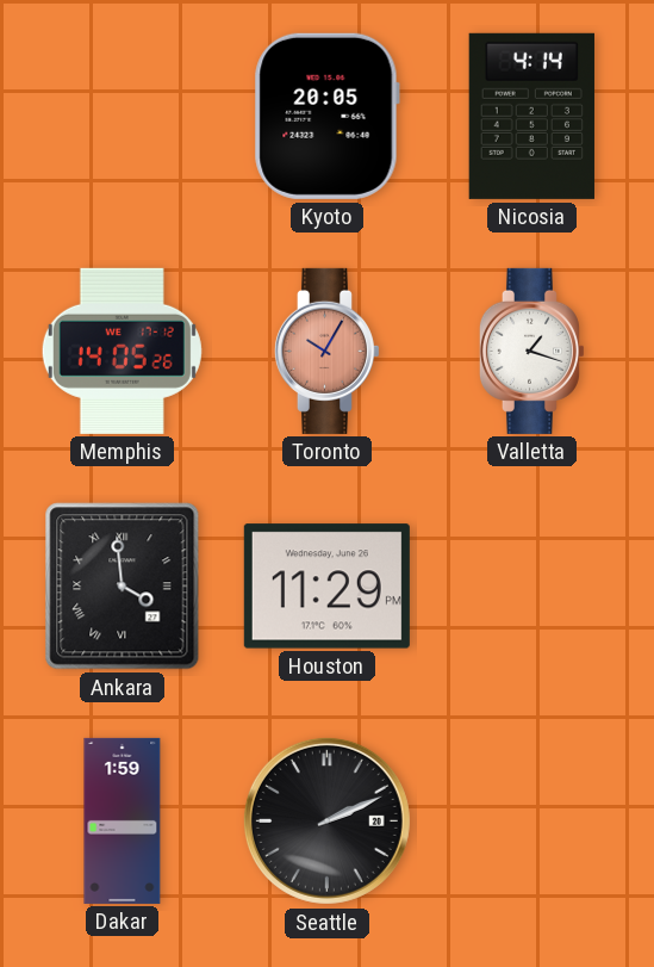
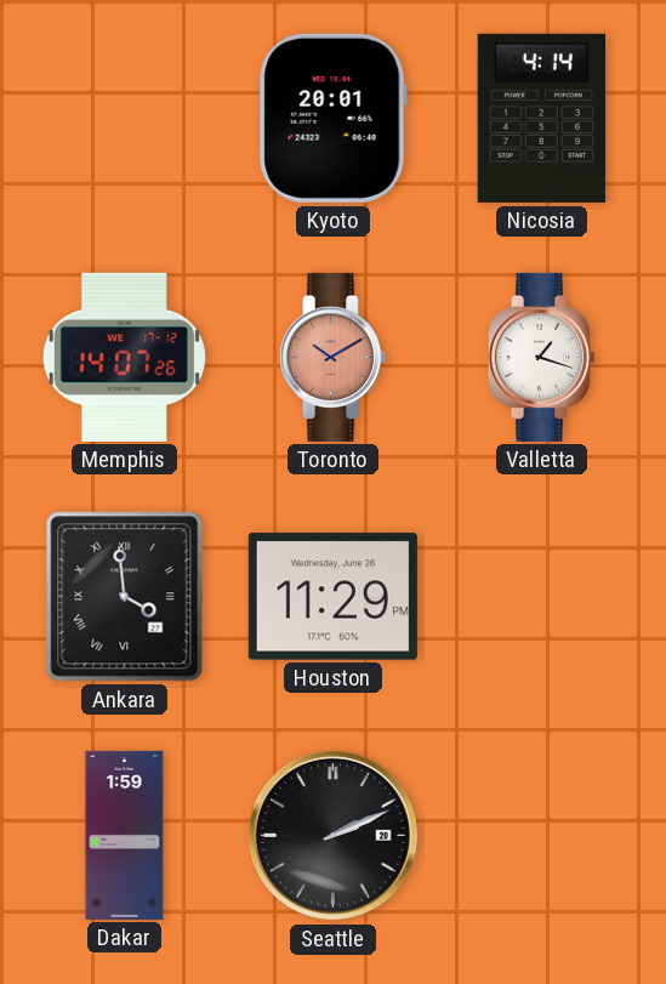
Kyoto: 20:05 -> 20:01 (332, 118)
Memphis: 14:05 -> 14:07 (124, 357)
Toronto: 10:05 -> 10:10 (332, 357)
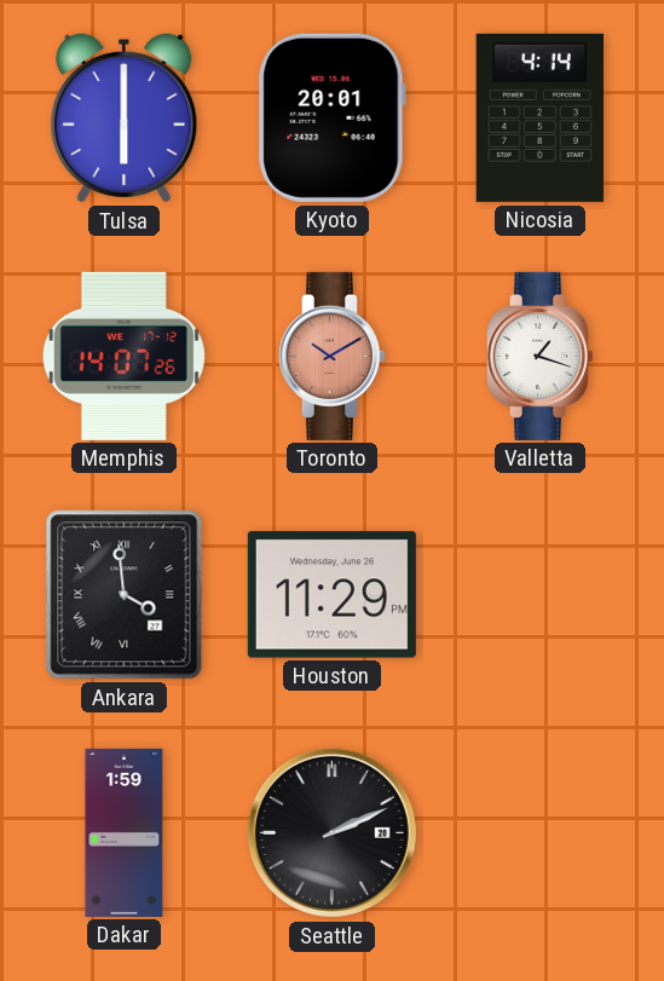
Tulsa: none -> 6:00 (125, 119)
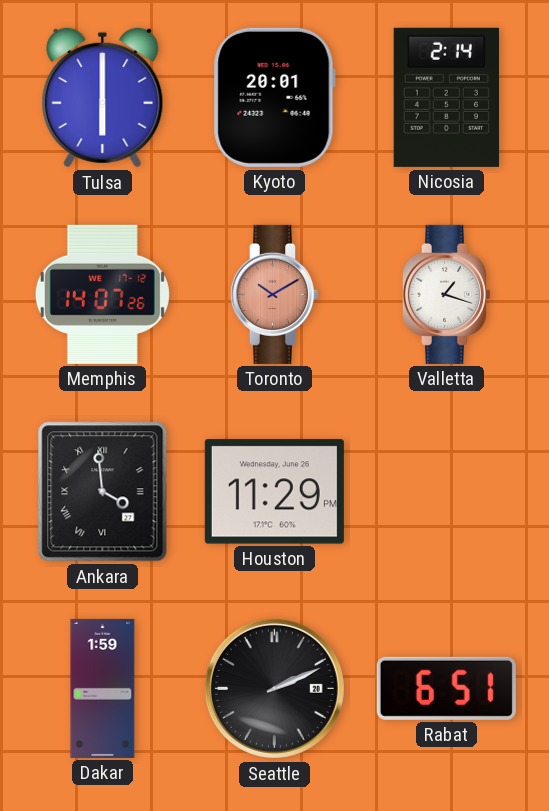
Nicosia: 4:14 -> 2:14 (446, 97)
Rabat: none -> 6:51 (446, 688)
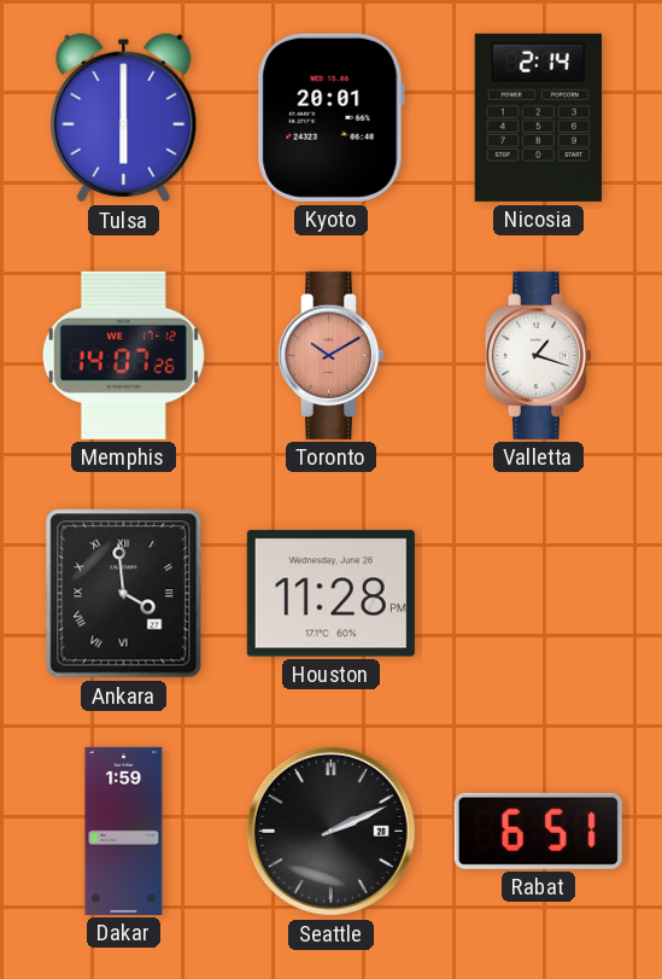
Houston: 11:29 -> 11:28 (330, 594)
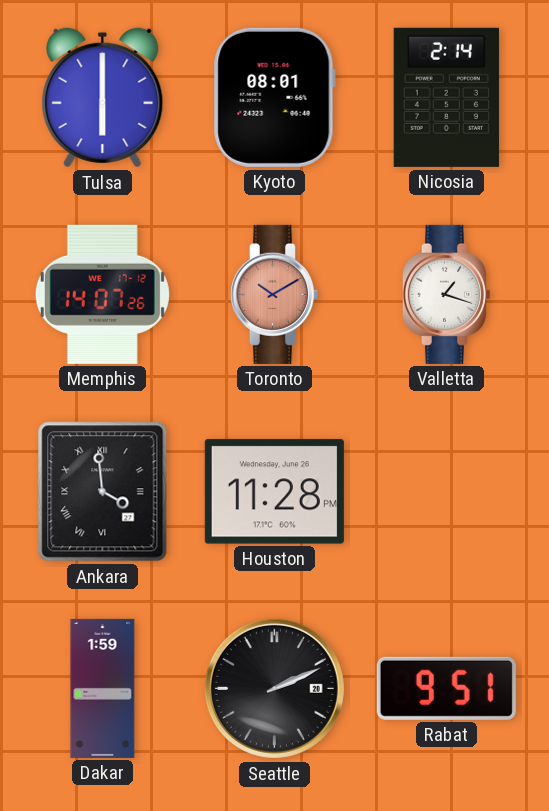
Kyoto: 20:01 -> 08:01 (274, 97)
Rabat: 6:51 -> 9:51 (446, 688)
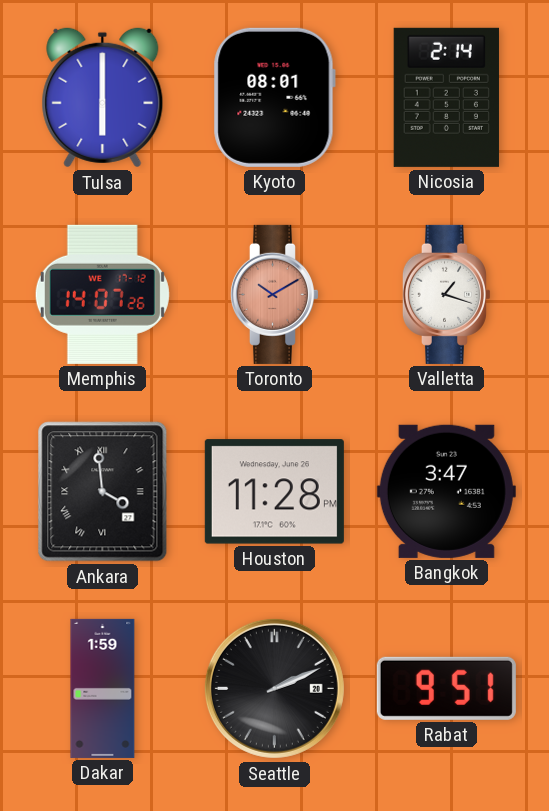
Bangkok: none -> 3:47 (446, 491)
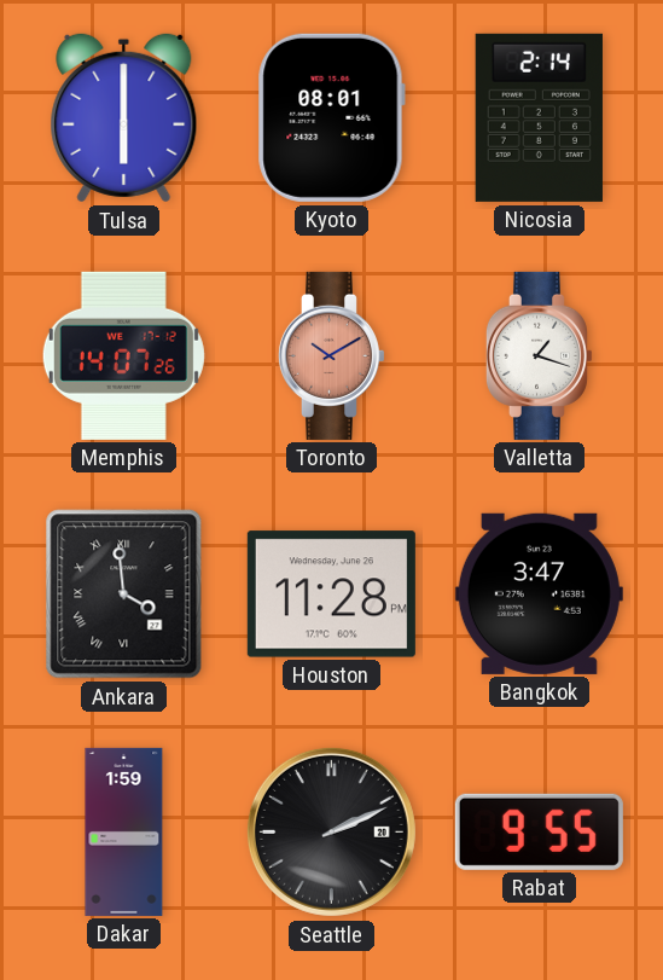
Rabat: 9:51 -> 9:55 (539, 831)
